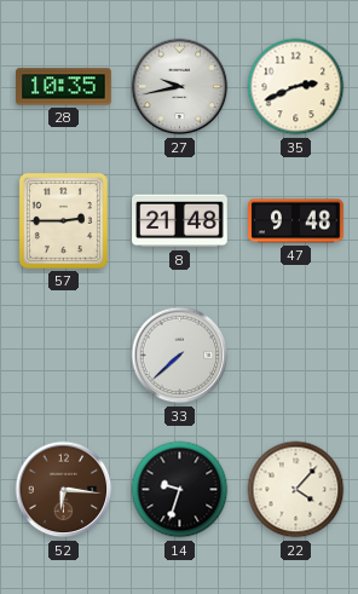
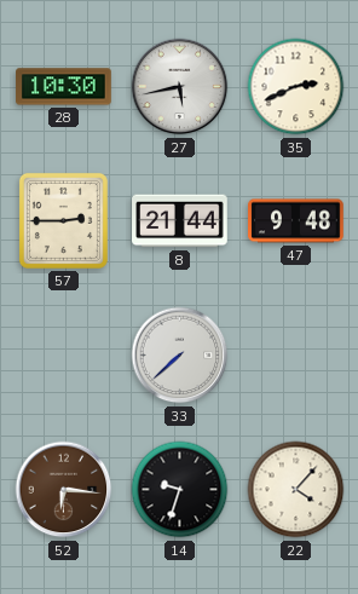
28: 10:35 -> 10:30 (64, 87)
27: 9:43 -> 5:43 (180, 87)
8: 21:48 -> 21:44 (180, 221)
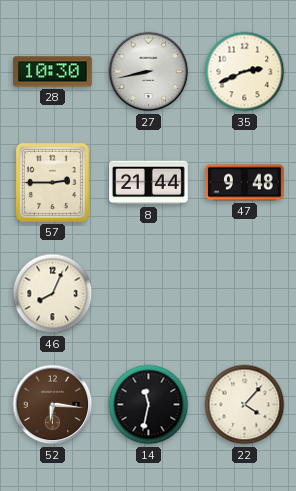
27: 5:43 -> 8:43 (149, 72)
46: none -> 8:04 (53, 294)
33: 7:38 -> none (180, 356)
14: 9:33 -> 11:32 (149, 405)
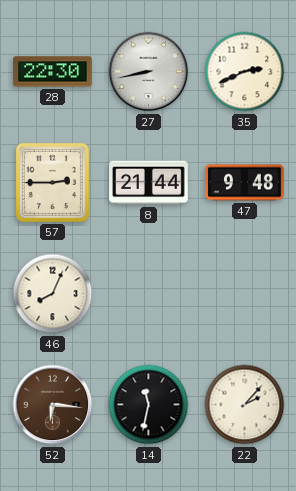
28: 10:30 -> 22:30 (53, 72)
22: 4:07 -> 2:07 (245, 405)
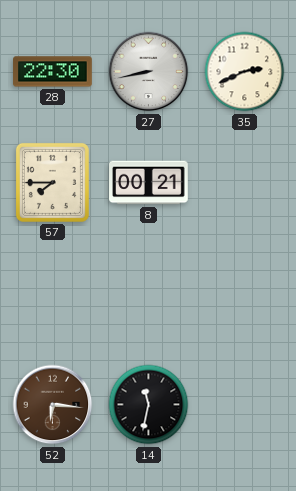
57: 2:45 -> 7:45 (52, 182)
8: 21:44 -> 00:21 (149, 183)
47: 9:48 -> none (245, 183)
46: 8:04 -> none (53, 294)
22: 2:07 -> none (245, 405)
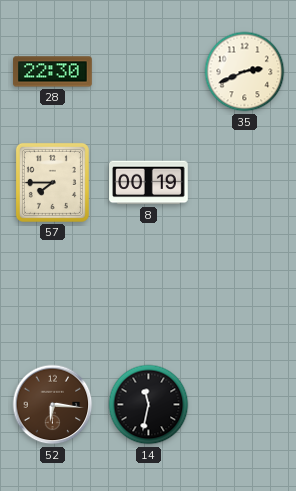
27: 8:43 -> none (149, 72)
8: 00:21 -> 00:19 (149, 183)
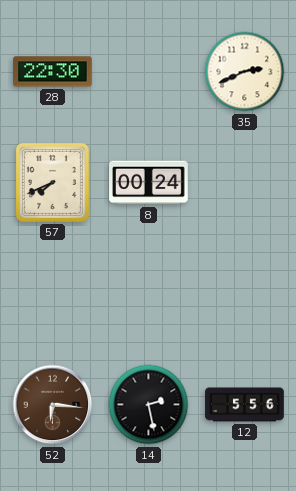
57: 7:45 -> 7:41 (52, 182)
8: 00:19 -> 00:24 (149, 183)
14: 11:32 -> 2:28 (149, 405)
12: none -> 5:56 (245, 405)
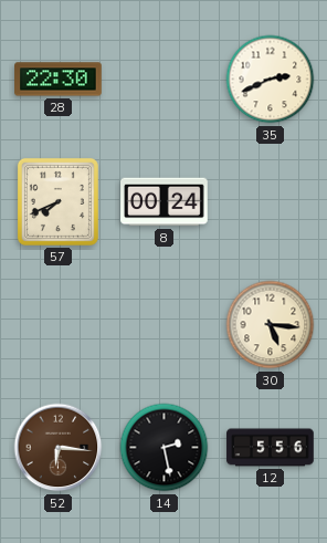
30: none -> 5:16 (271, 325)
